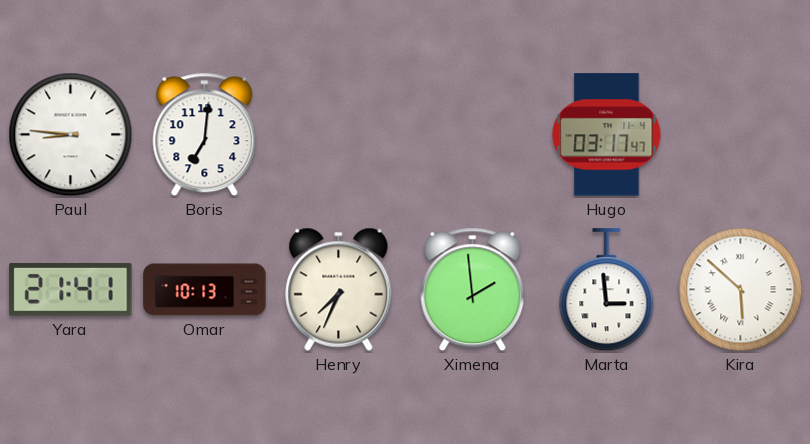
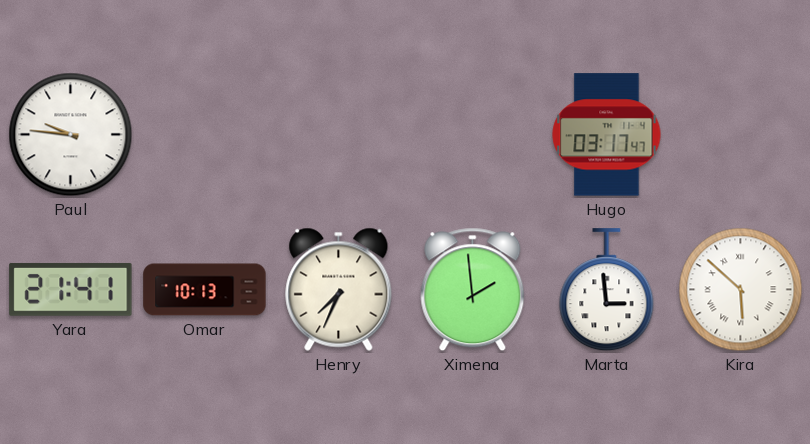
Paul: 8:46 -> 9:46 (71, 135)
Boris: 7:01 -> none (205, 135)
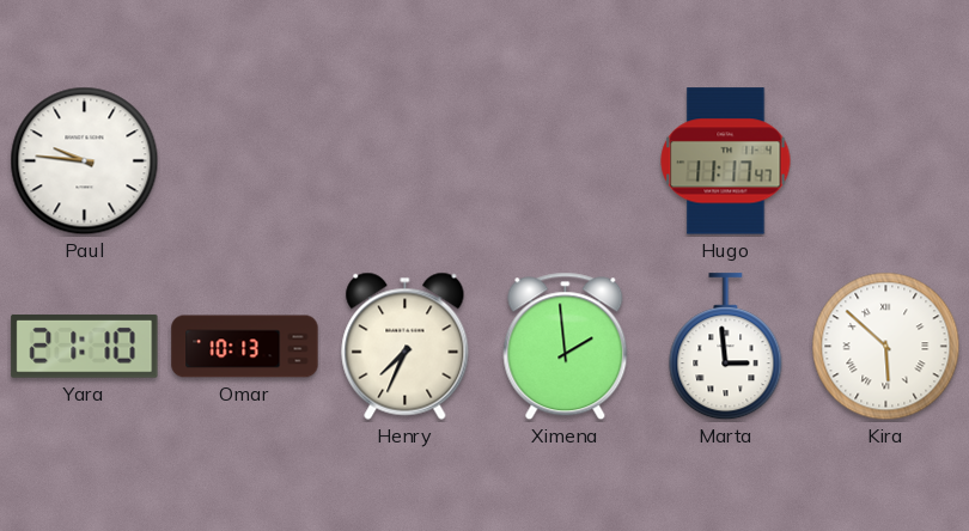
Hugo: 03:17 -> 11:17 (726, 161)
Yara: 21:41 -> 21:10 (85, 346)
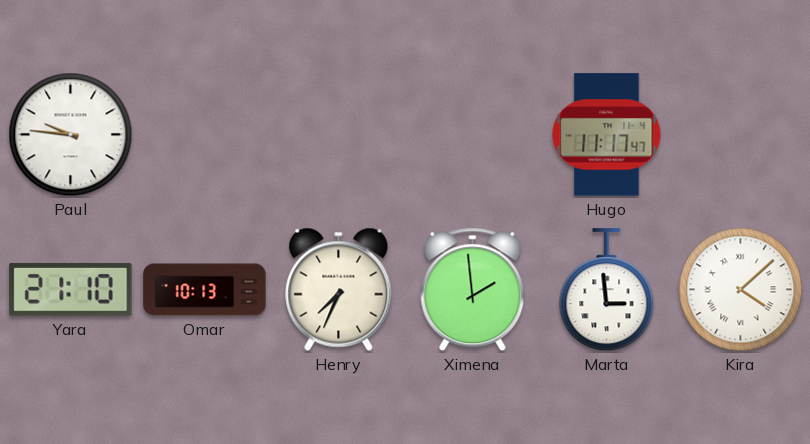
Kira: 5:52 -> 4:08 (741, 290)
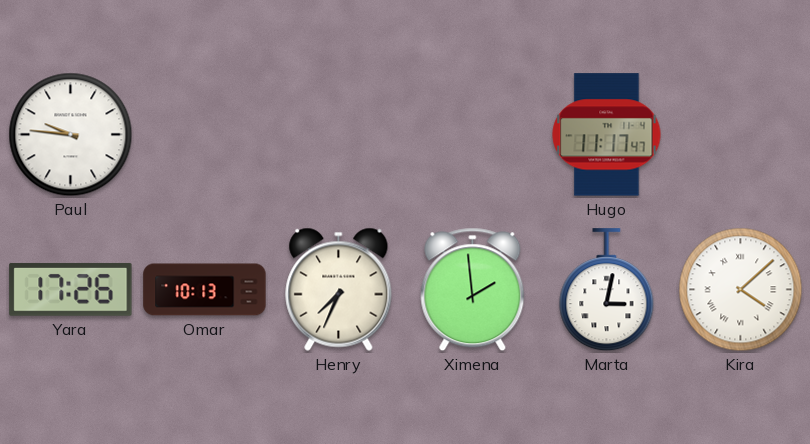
Yara: 21:10 -> 17:26 (71, 289)
Marta: 2:59 -> 3:02 (607, 290)
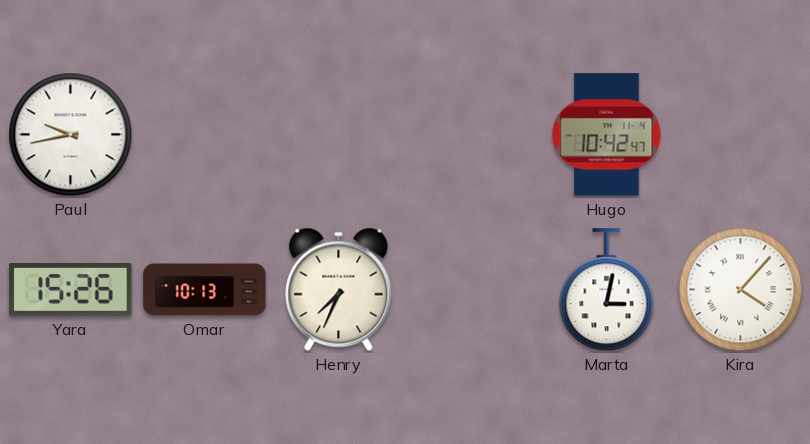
Paul: 9:46 -> 9:43 (71, 135)
Hugo: 11:17 -> 10:42 (607, 135)
Yara: 17:26 -> 15:26 (71, 289)
Ximena: 1:59 -> none (473, 290)
Kira: 4:08 -> 4:07 (741, 290)
